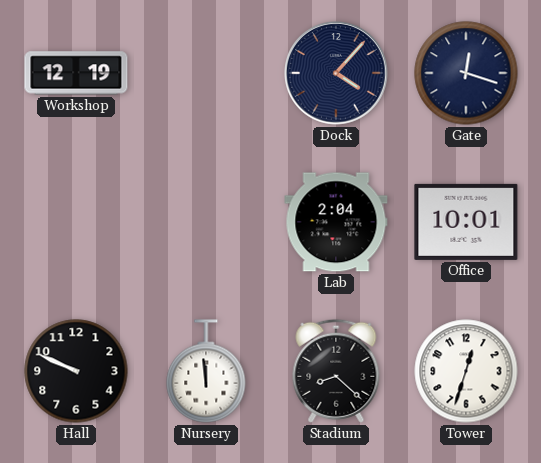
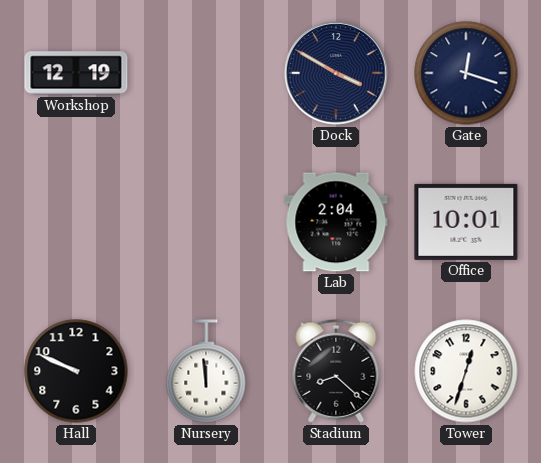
Dock: 4:07 -> 3:50 (336, 73)
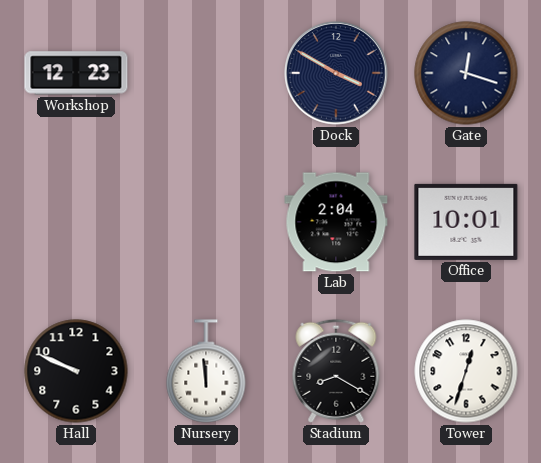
Workshop: 12:19 -> 12:23 (76, 73)
Stadium: 8:22 -> 8:20 (336, 371)
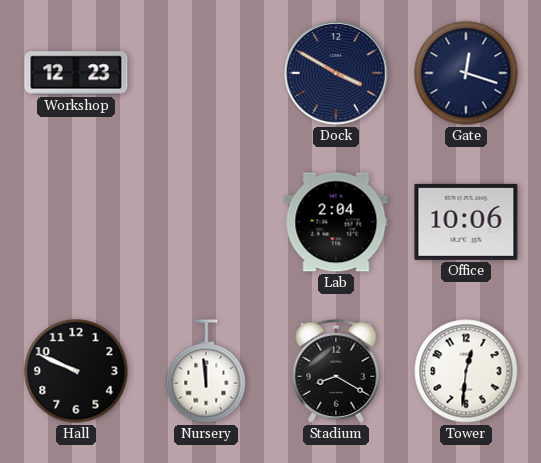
Office: 10:01 -> 10:06 (466, 222)
Tower: 12:33 -> 12:31 (466, 371)
